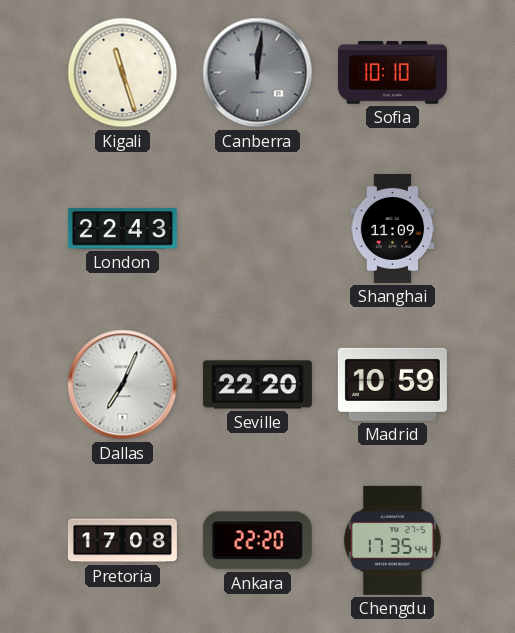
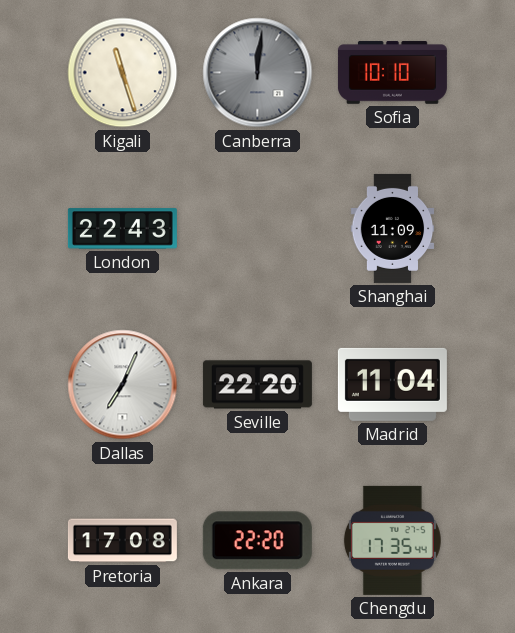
Madrid: 10:59 -> 11:04 (392, 384)
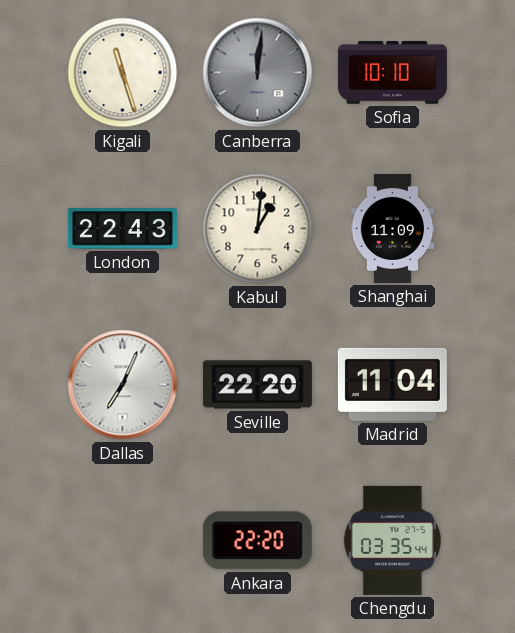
Kabul: none -> 1:01 (258, 229)
Pretoria: 17:08 -> none (122, 541)
Chengdu: 17:35 -> 03:35 (392, 540)
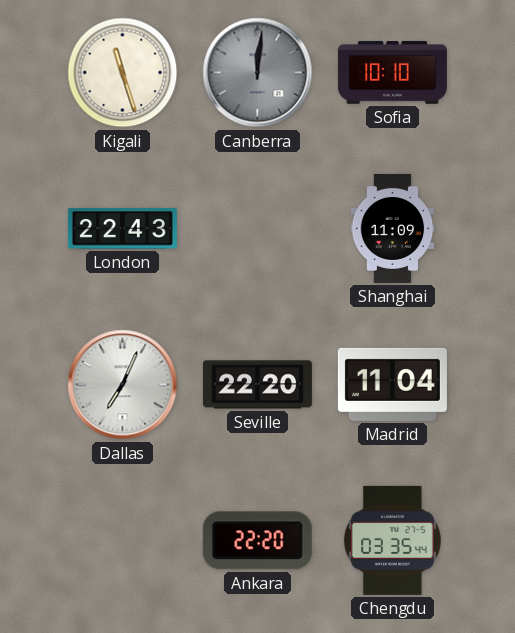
Kabul: 1:01 -> none (258, 229)
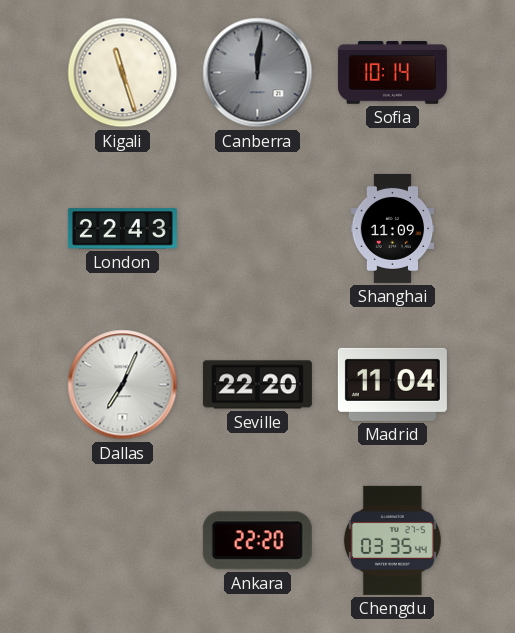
Sofia: 10:10 -> 10:14 (392, 73)
